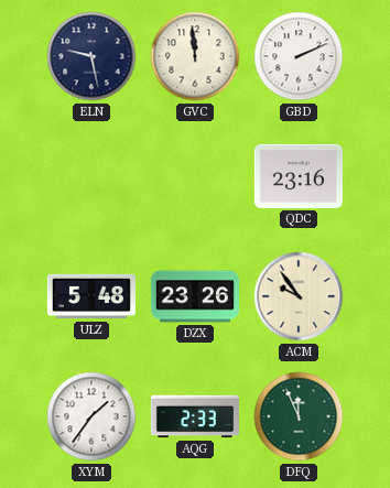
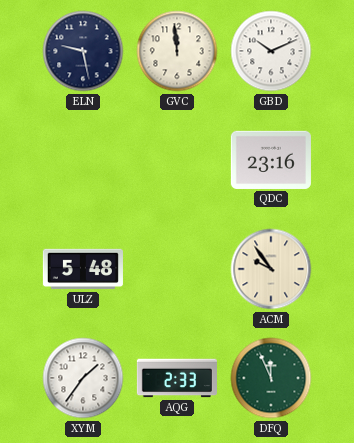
GBD: 2:11 -> 10:11 (271, 51)
DZX: 23:26 -> none (195, 296)
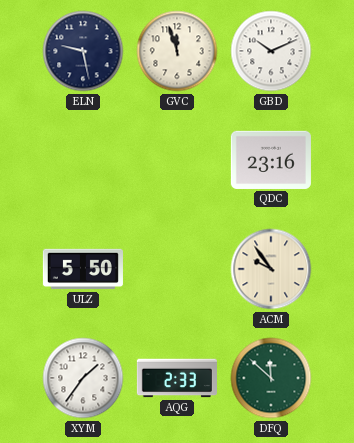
GVC: 11:59 -> 11:57 (177, 51)
ULZ: 5:48 -> 5:50 (83, 269)
DFQ: 11:56 -> 11:52 (271, 378)
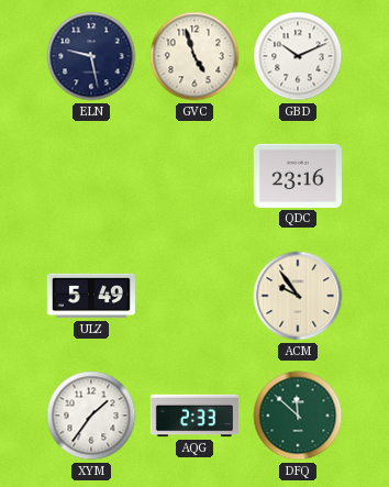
GVC: 11:57 -> 4:57 (194, 56)
ULZ: 5:50 -> 5:49 (91, 296)
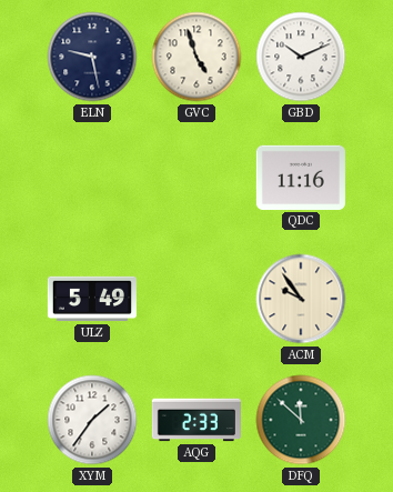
QDC: 23:16 -> 11:16 (301, 178)
